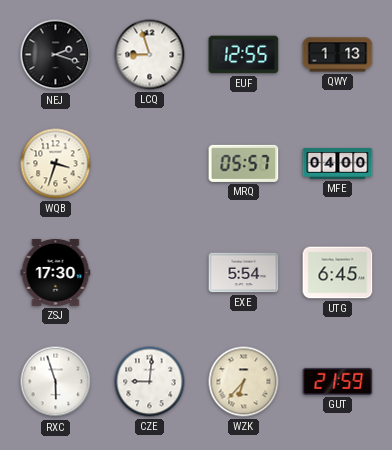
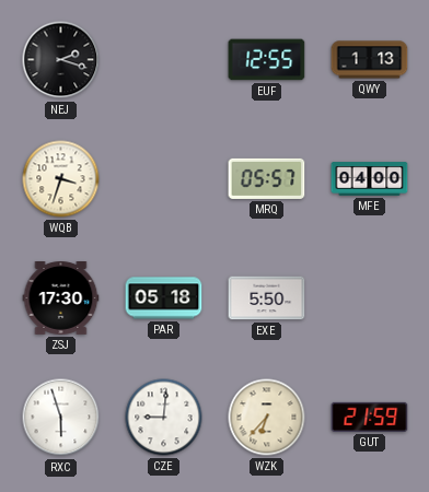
LCQ: 8:57 -> none (150, 55)
PAR: none -> 05:18 (164, 298)
EXE: 5:54 -> 5:50 (267, 298)
UTG: 6:45 -> none (338, 273)
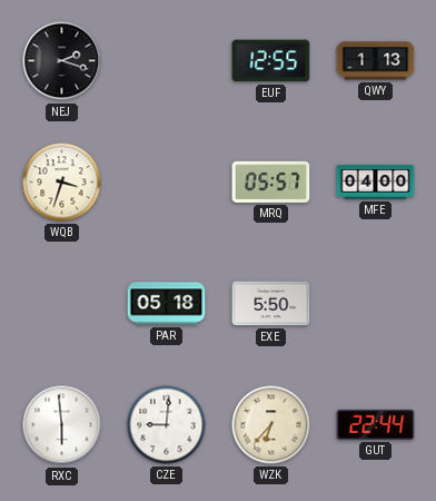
ZSJ: 17:30 -> none (61, 298)
RXC: 5:57 -> 5:59 (62, 425)
GUT: 21:59 -> 22:44 (376, 424)
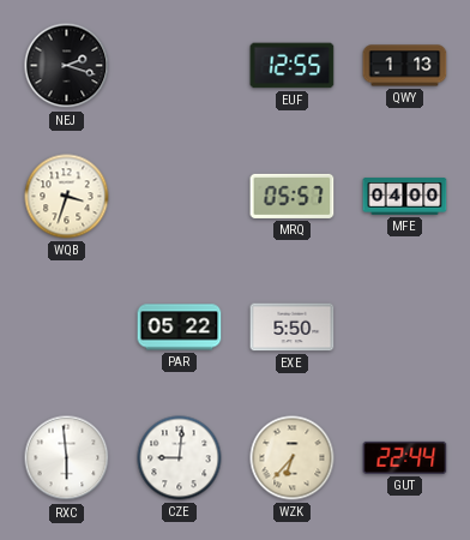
PAR: 05:18 -> 05:22 (180, 328)
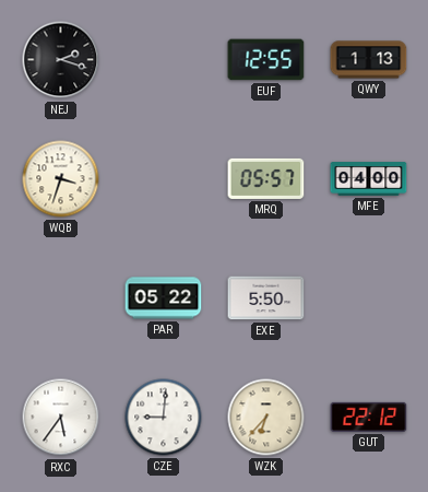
RXC: 5:59 -> 5:36 (61, 418)
GUT: 22:44 -> 22:12 (369, 417)
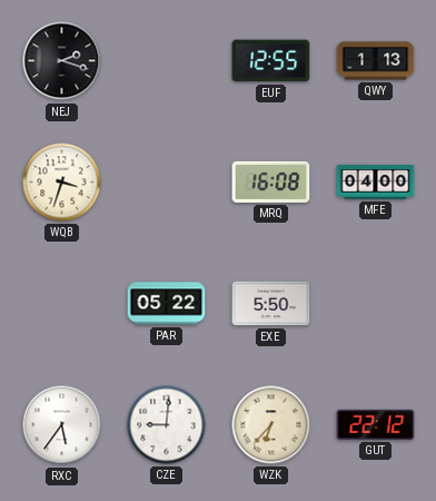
MRQ: 05:57 -> 16:08 (271, 181)
